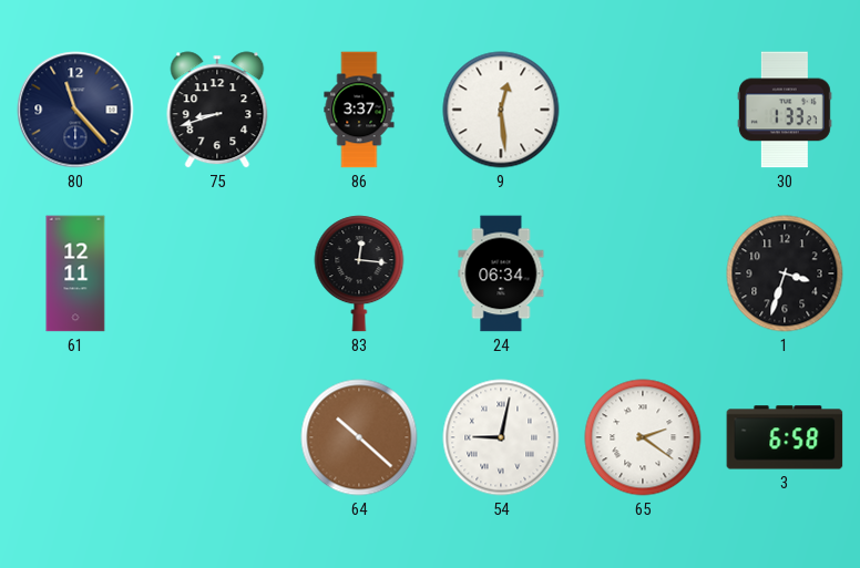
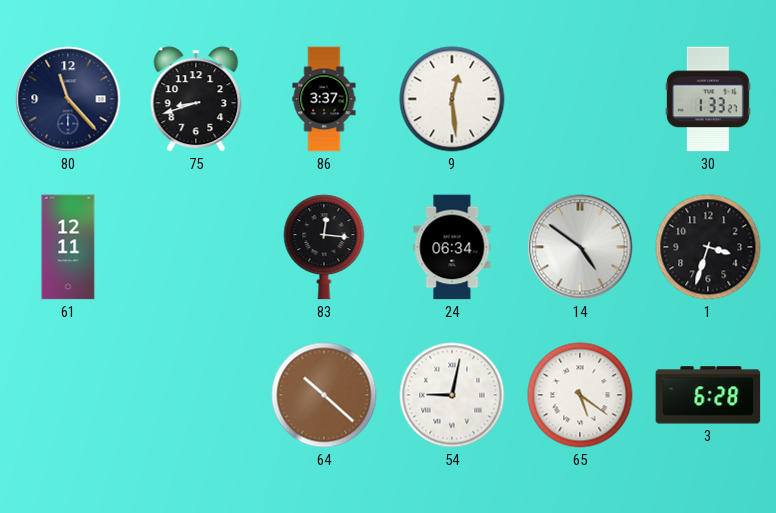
14: none -> 4:51 (580, 247)
65: 2:21 -> 5:21 (580, 395)
3: 6:58 -> 6:28 (708, 395)
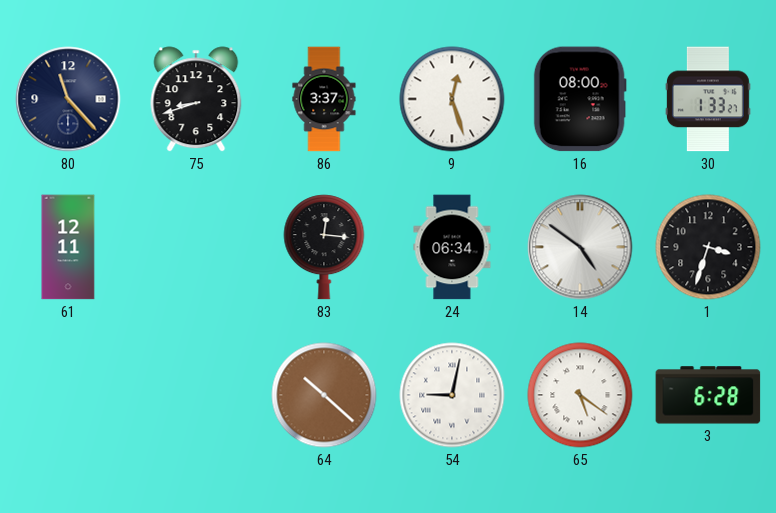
9: 12:29 -> 12:27 (452, 99)
16: none -> 08:00 (580, 99)
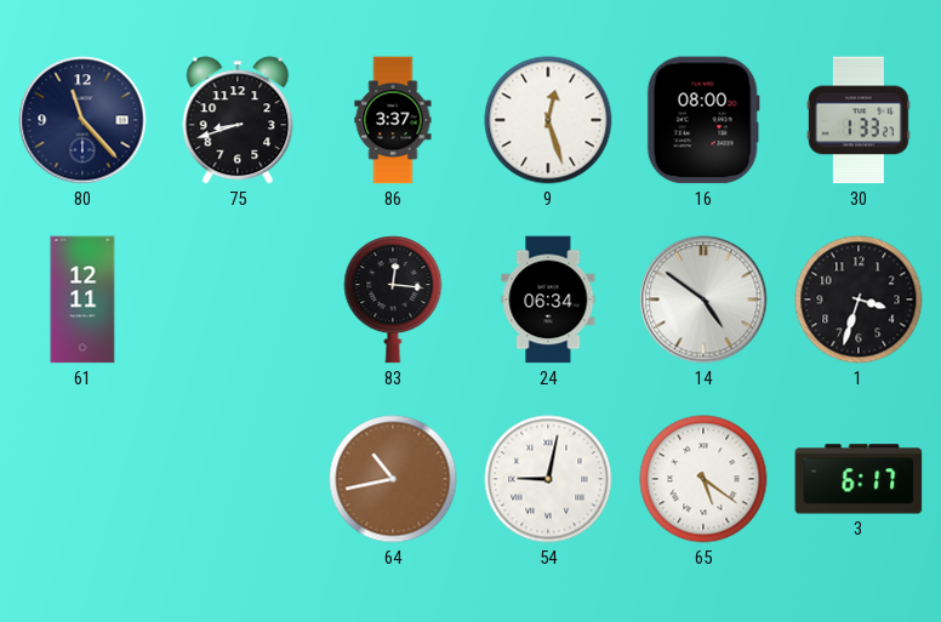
64: 10:22 -> 10:43 (393, 479)
3: 6:28 -> 6:17 (859, 479)
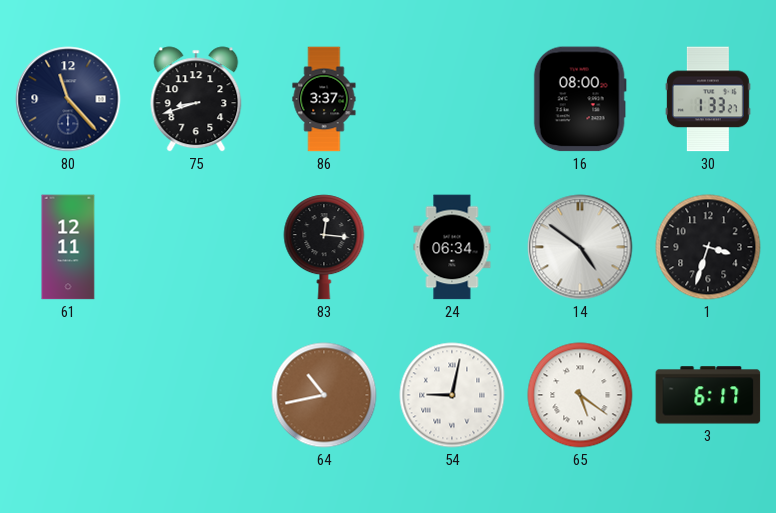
9: 12:27 -> none (548, 120)
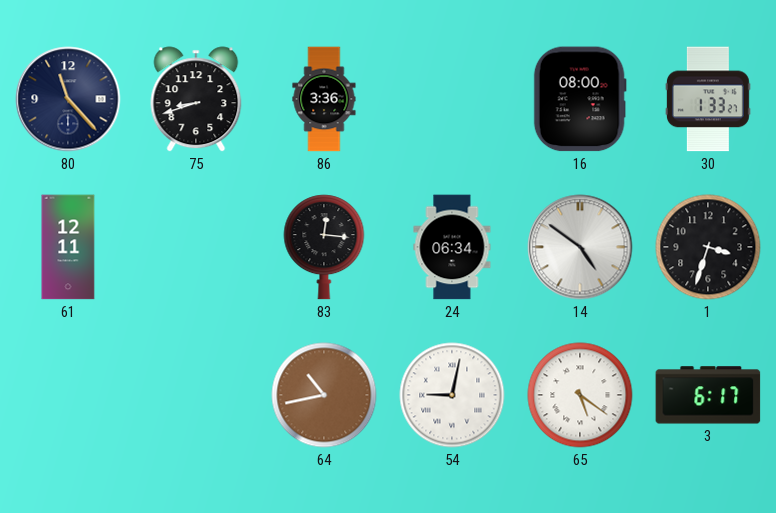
86: 3:37 -> 3:36 (324, 99)
